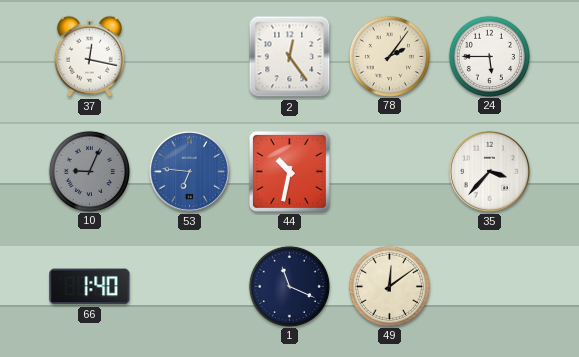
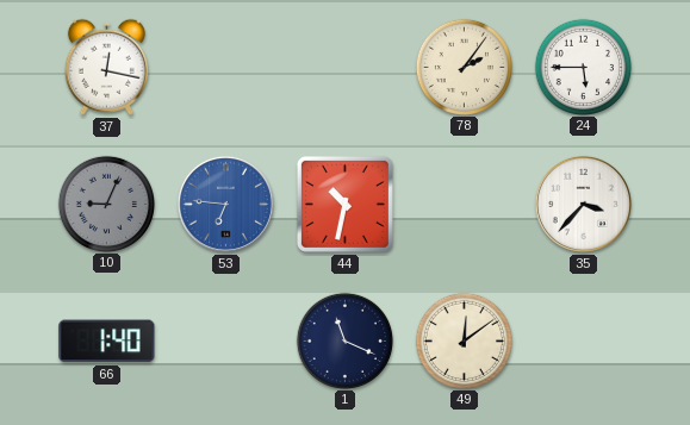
2: 12:24 -> none (290, 57)
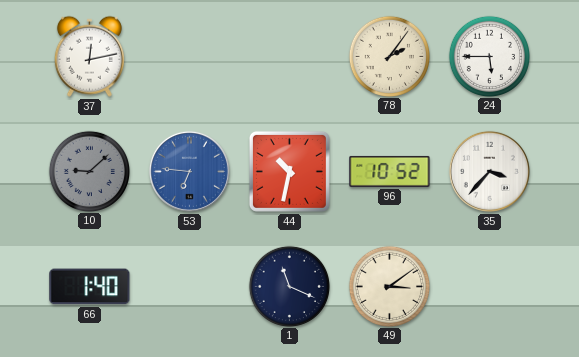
37: 12:17 -> 12:13 (89, 56)
10: 9:04 -> 9:08 (89, 171)
96: none -> 10:52 (390, 171)
49: 12:09 -> 3:09 (389, 286)
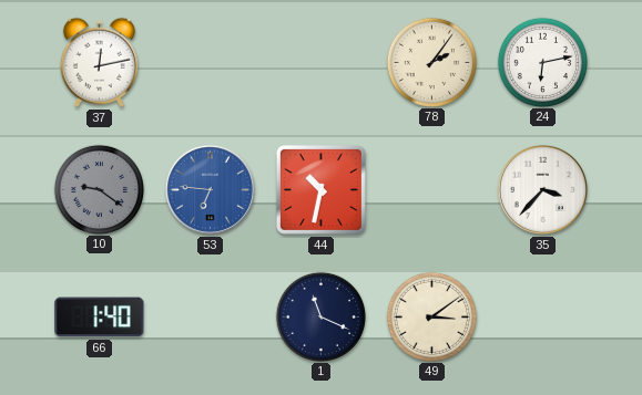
24: 5:45 -> 6:13 (542, 62)
10: 9:08 -> 9:21 (99, 189)
96: 10:52 -> none (390, 171)
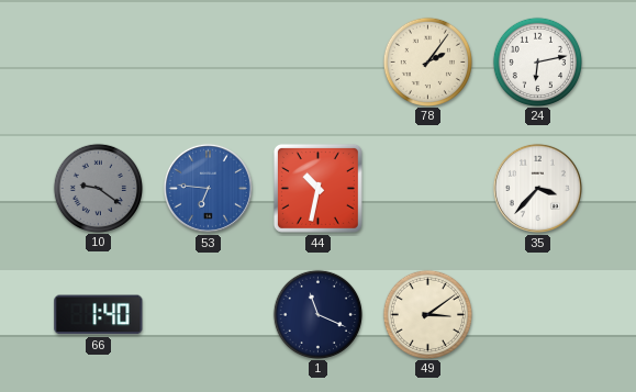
37: 12:13 -> none (99, 62)
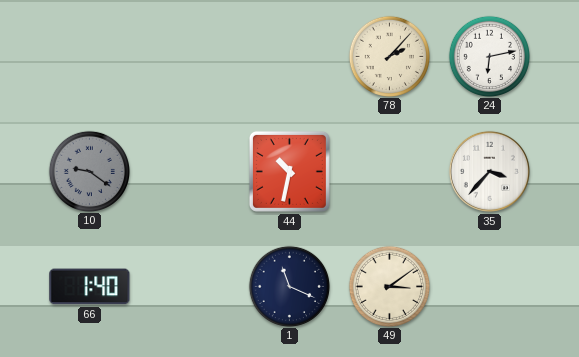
78: 2:06 -> 2:07 (389, 56)
53: 6:46 -> none (208, 188)
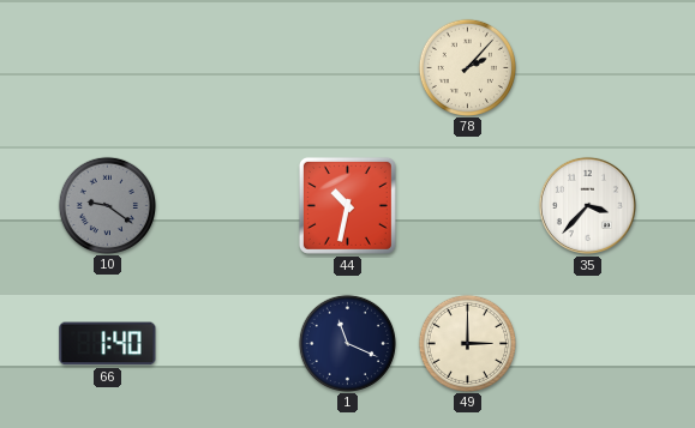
24: 6:13 -> none (489, 56)
49: 3:09 -> 3:00 (467, 343)
